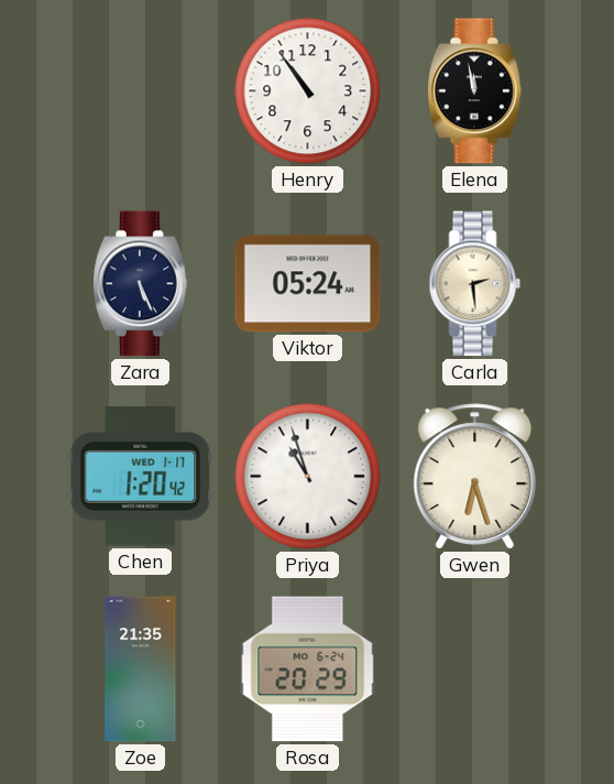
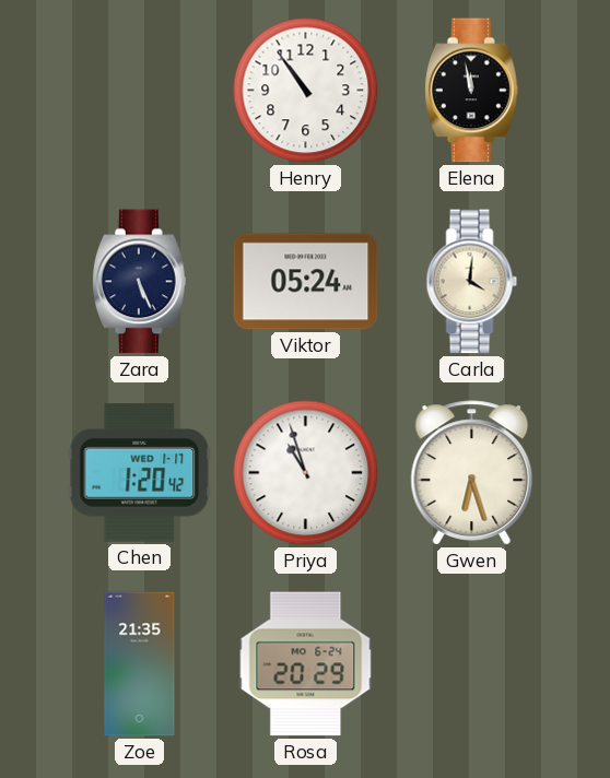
Carla: 2:29 -> 4:01 (472, 282)
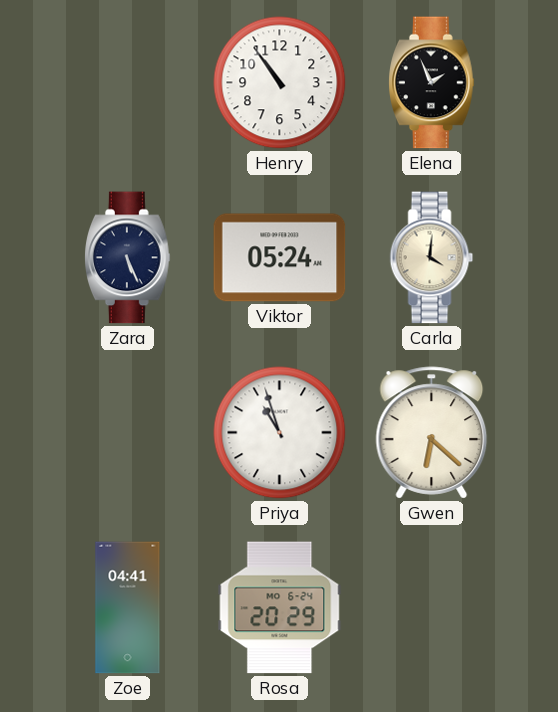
Elena: 11:58 -> 1:56 (432, 83)
Chen: 1:20 -> none (140, 473)
Gwen: 6:27 -> 6:22 (432, 433)
Zoe: 21:35 -> 04:41 (128, 608)
